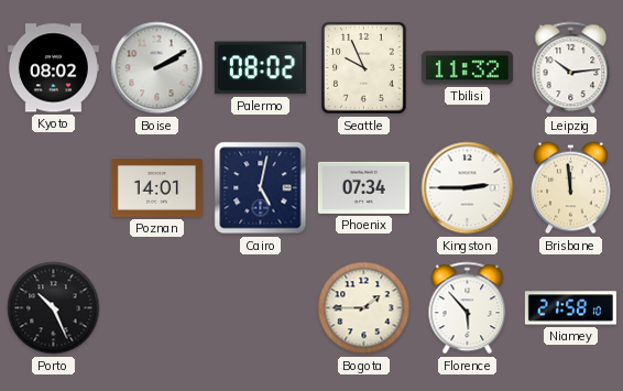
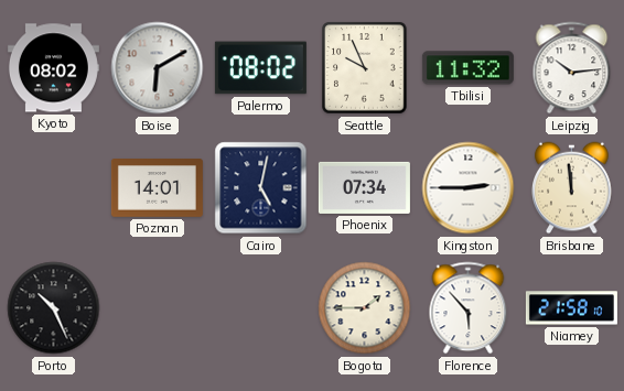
Boise: 2:10 -> 6:10 (158, 68)
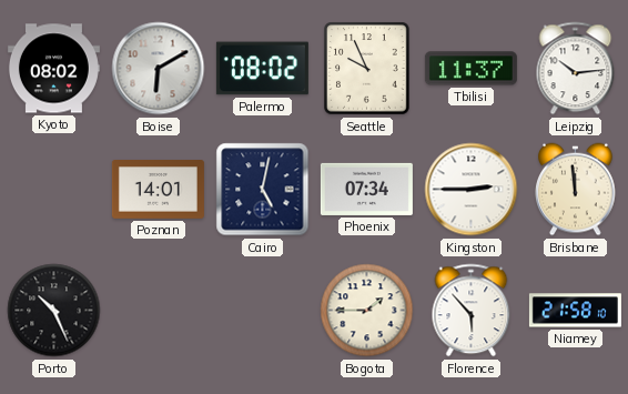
Tbilisi: 11:32 -> 11:37 (470, 69)
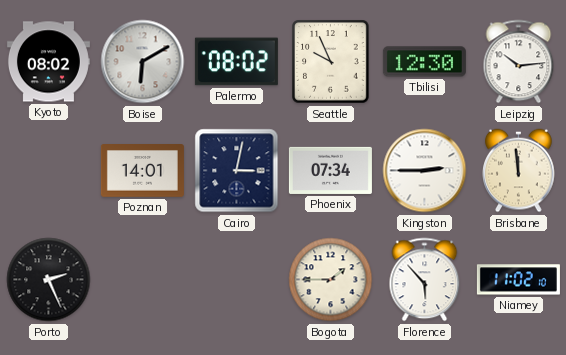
Tbilisi: 11:37 -> 12:30 (424, 62)
Cairo: 5:02 -> 3:02 (237, 171)
Porto: 10:26 -> 2:26 (49, 280)
Niamey: 21:58 -> 11:02 (518, 280)
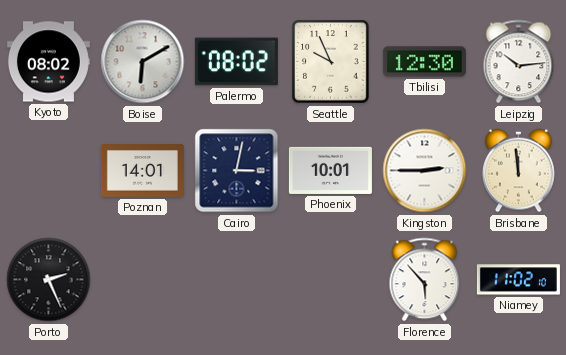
Phoenix: 07:34 -> 10:01 (330, 170)
Bogota: 1:45 -> none (331, 280)
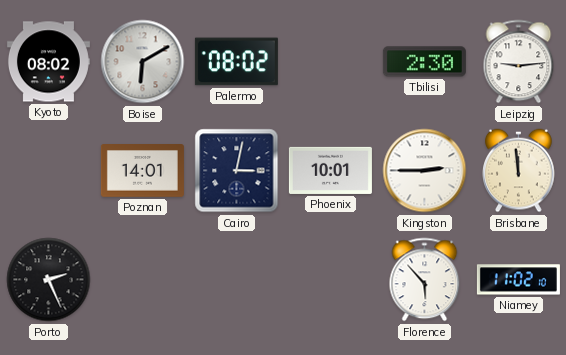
Seattle: 9:56 -> none (331, 62)
Tbilisi: 12:30 -> 2:30 (424, 62)
Leipzig: 10:14 -> 9:14 (519, 62)
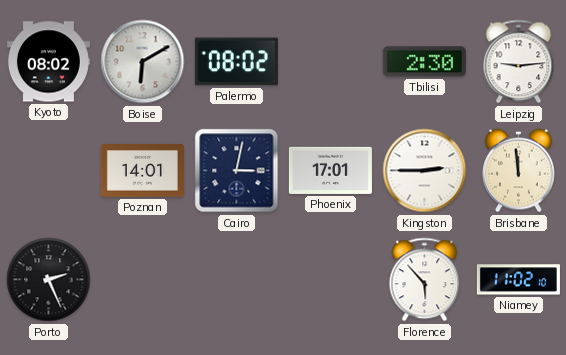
Phoenix: 10:01 -> 17:01 (330, 170)
